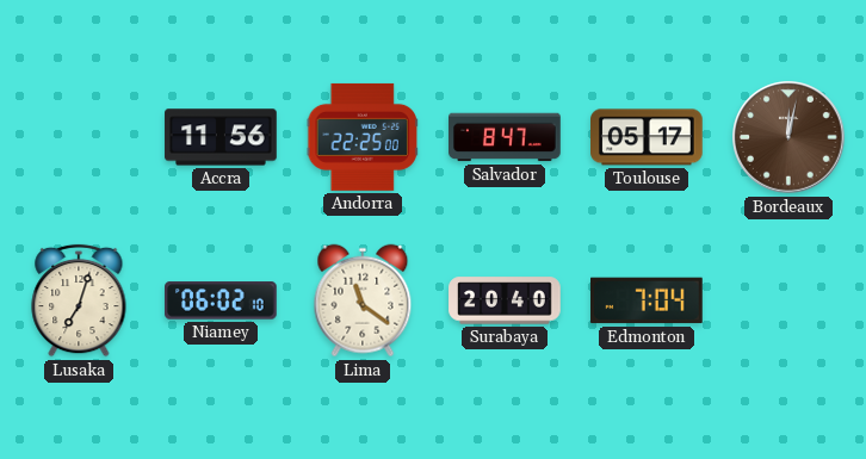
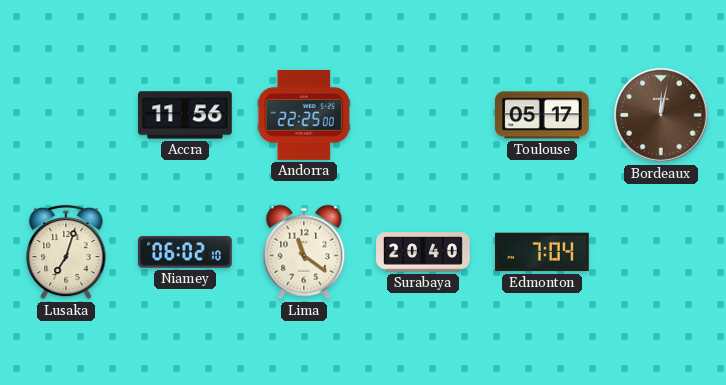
Salvador: 8:47 -> none (505, 137)
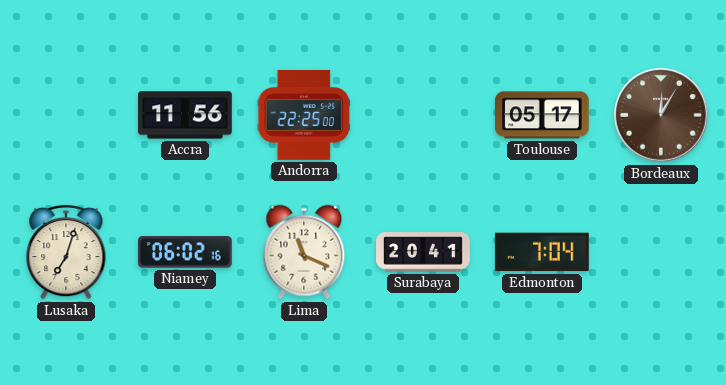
Bordeaux: 12:02 -> 12:05 (661, 115)
Niamey: 06:02:10 -> 06:02:16 (186, 252)
Lima: 11:21 -> 11:19 (304, 252)
Surabaya: 20:40 -> 20:41 (423, 252)
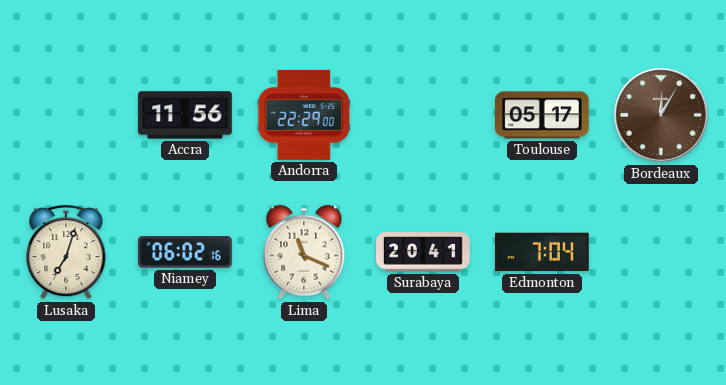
Andorra: 22:25 -> 22:29 (303, 115)
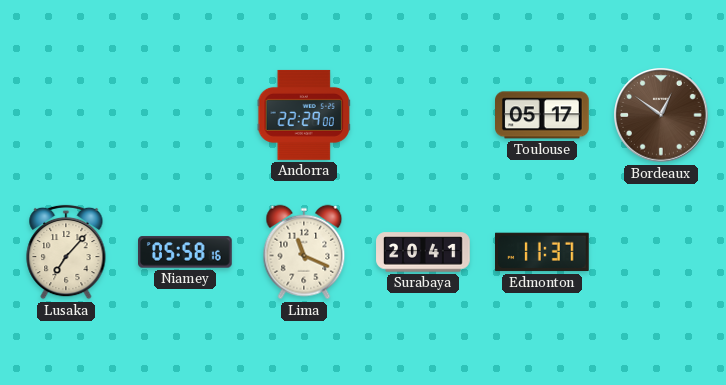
Accra: 11:56 -> none (185, 115)
Bordeaux: 12:05 -> 12:51 (661, 115)
Lusaka: 7:03 -> 7:07 (66, 252)
Niamey: 06:02 -> 05:58 (186, 252)
Edmonton: 7:04 -> 11:37 (543, 252)
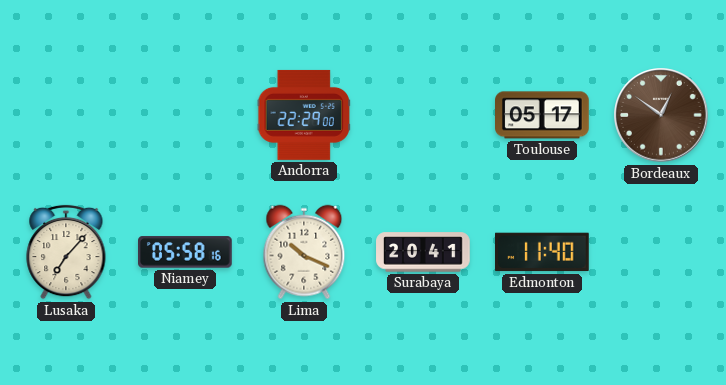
Lima: 11:19 -> 10:19 (304, 252)
Edmonton: 11:37 -> 11:40 (543, 252)
